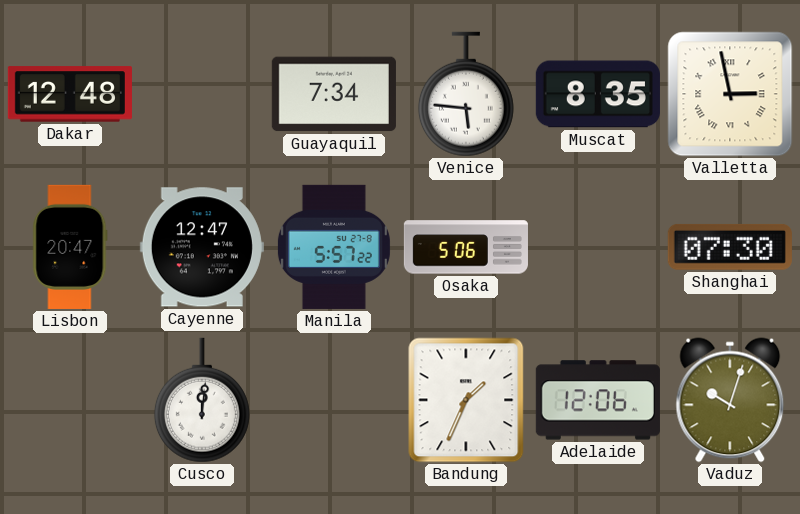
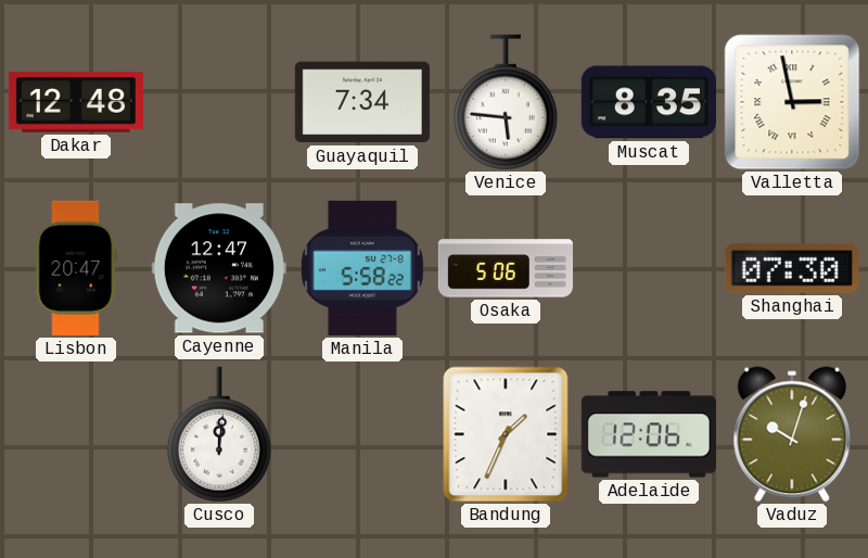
Manila: 5:57 -> 5:58 (362, 268)
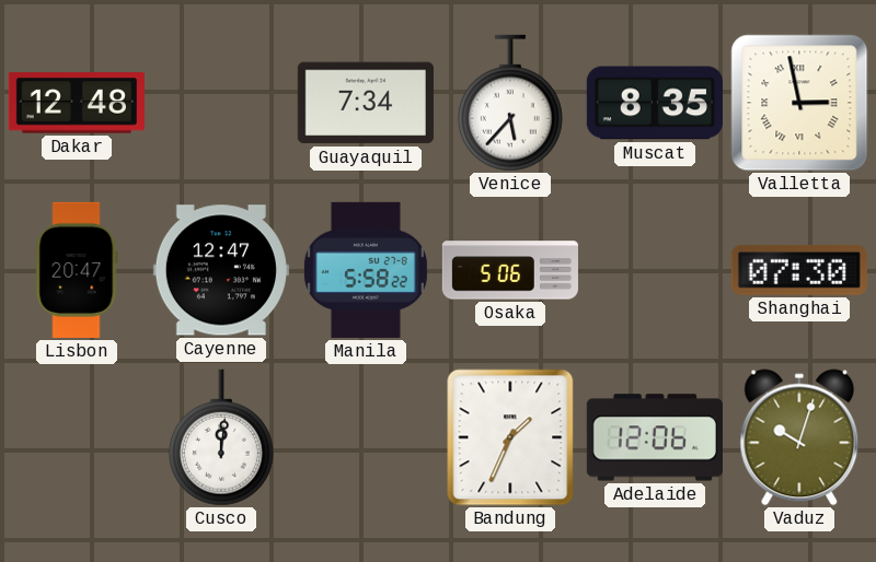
Venice: 5:46 -> 5:37 (510, 103)
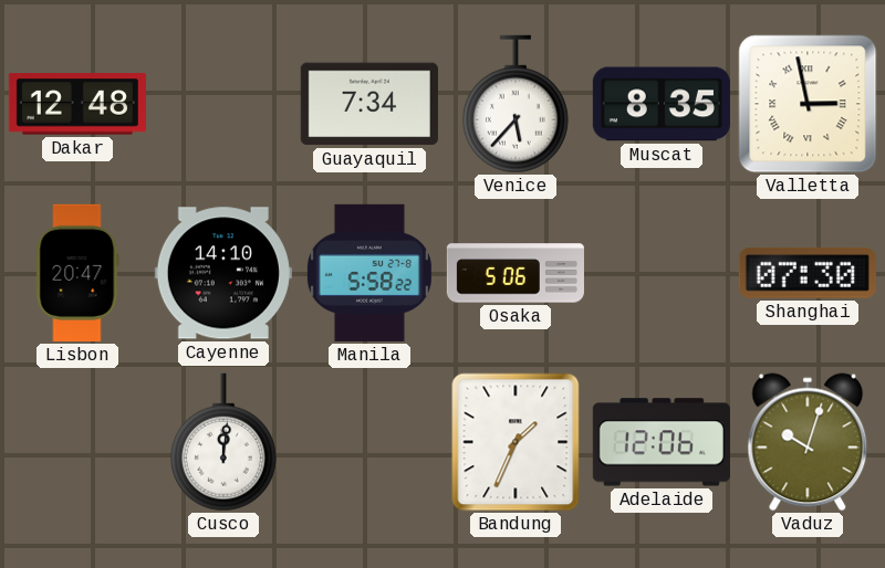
Cayenne: 12:47 -> 14:10 (223, 273)
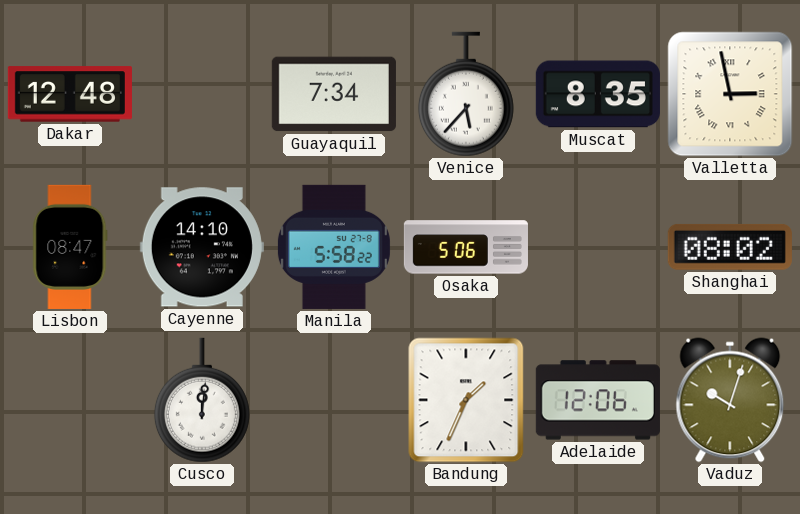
Lisbon: 20:47 -> 08:47 (70, 247)
Shanghai: 07:30 -> 08:02 (730, 247)
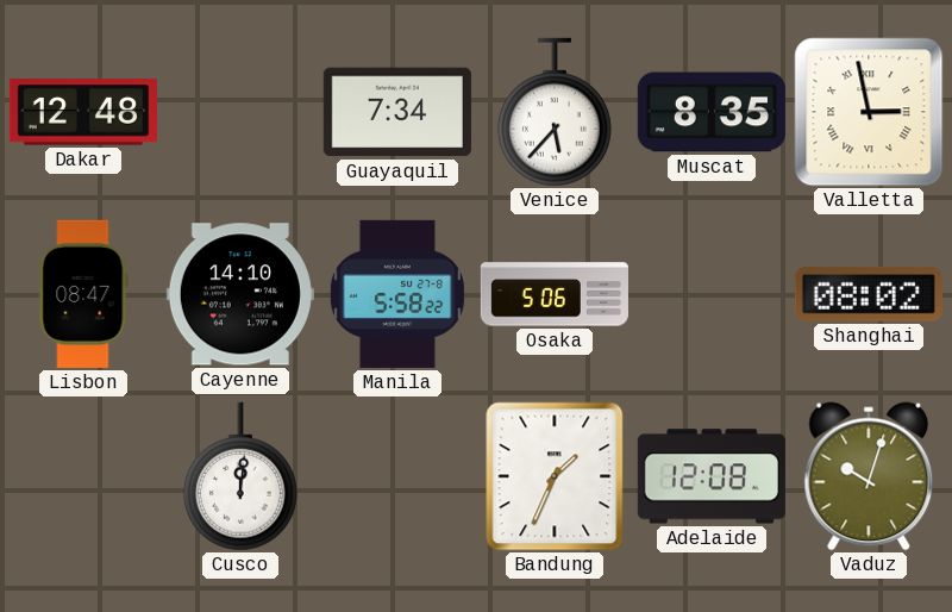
Adelaide: 12:06 -> 12:08 (712, 476)
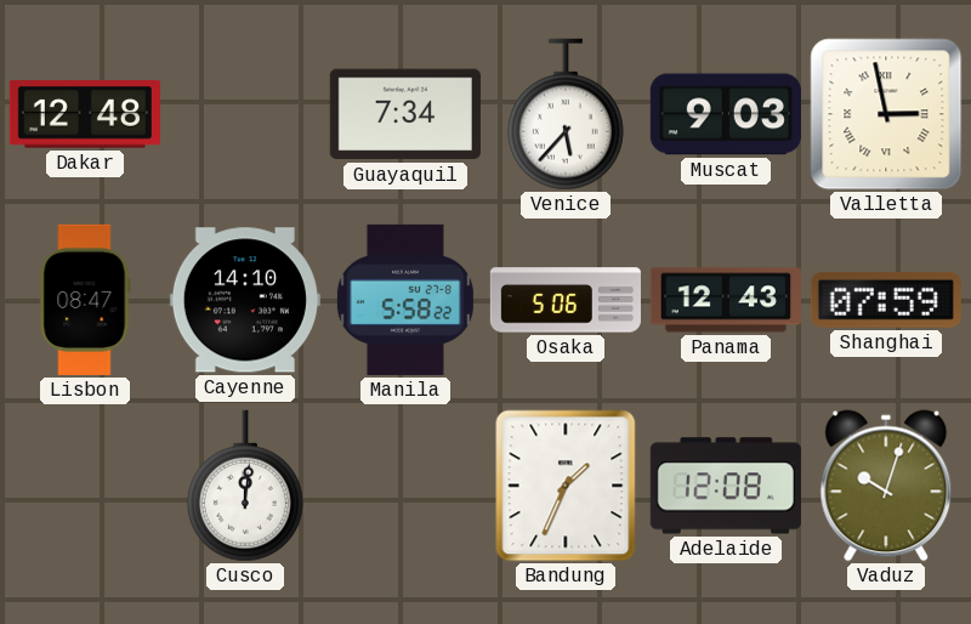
Muscat: 8:35 -> 9:03 (726, 114)
Panama: none -> 12:43 (726, 300)
Shanghai: 08:02 -> 07:59 (886, 300)
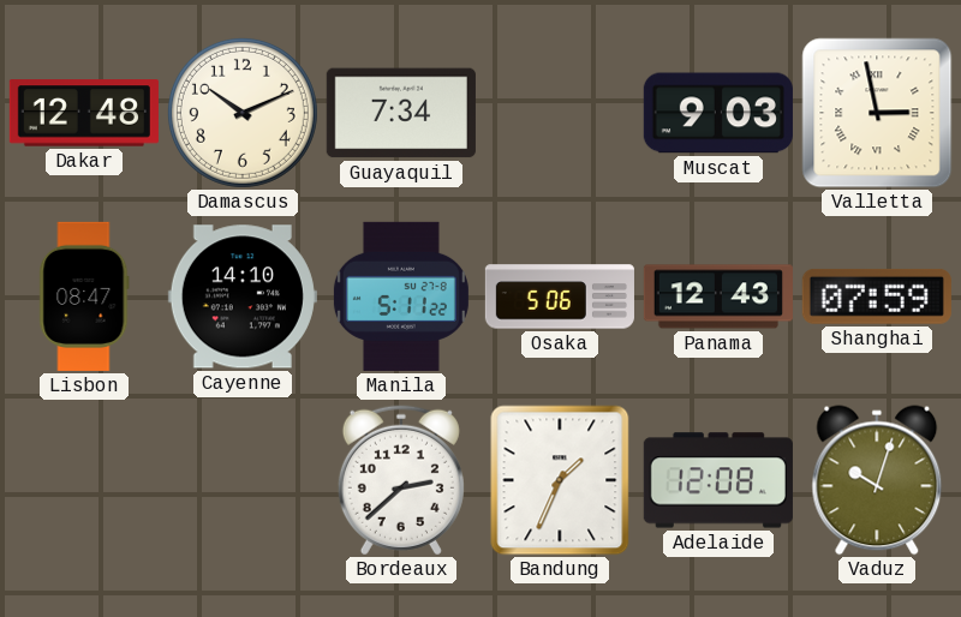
Damascus: none -> 10:11 (243, 113)
Venice: 5:37 -> none (566, 114)
Manila: 5:58 -> 5:11 (401, 296)
Cusco: 12:01 -> none (245, 486)
Bordeaux: none -> 2:38 (401, 480)
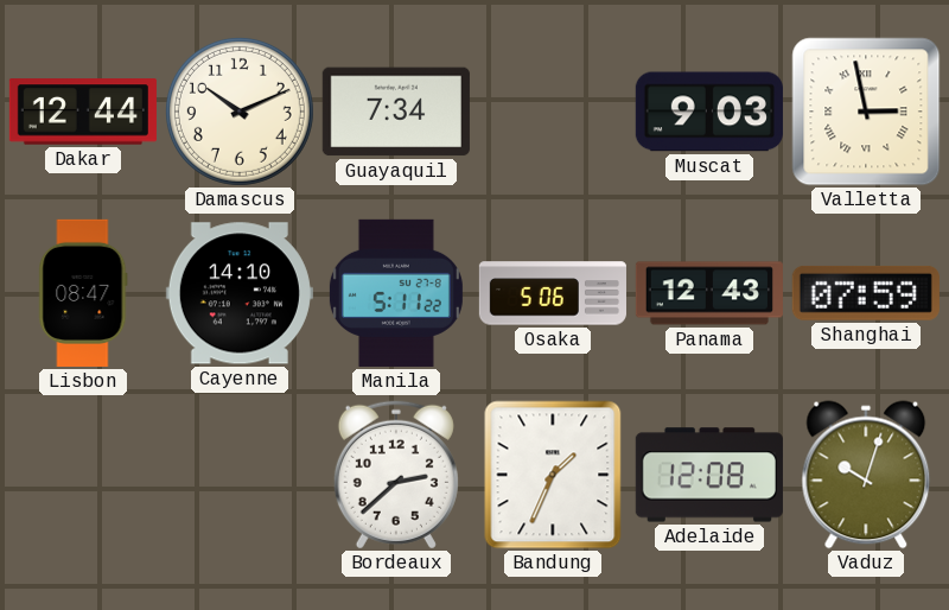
Dakar: 12:48 -> 12:44 (83, 112)
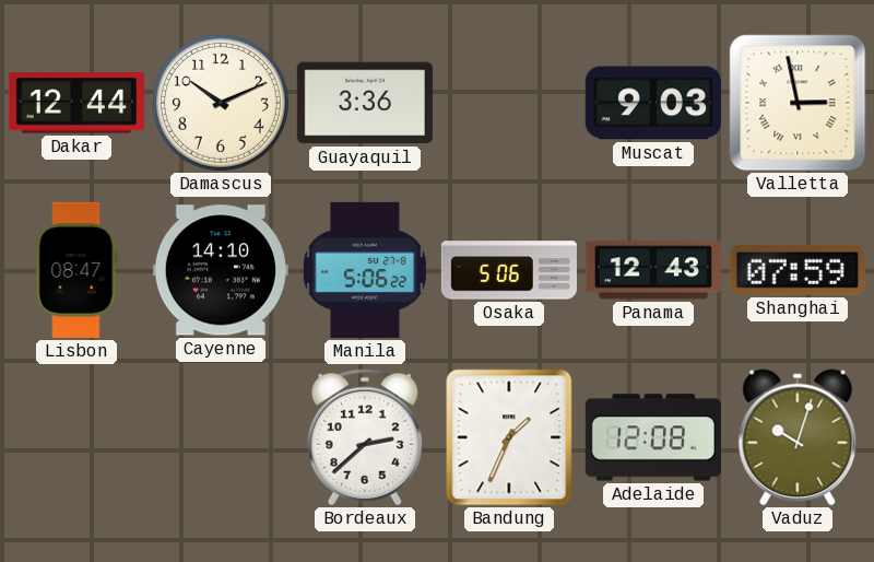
Guayaquil: 7:34 -> 3:36 (365, 103)
Manila: 5:11 -> 5:06 (365, 270)
